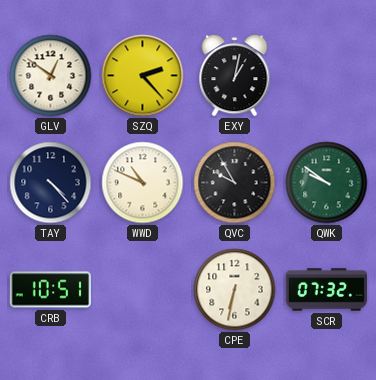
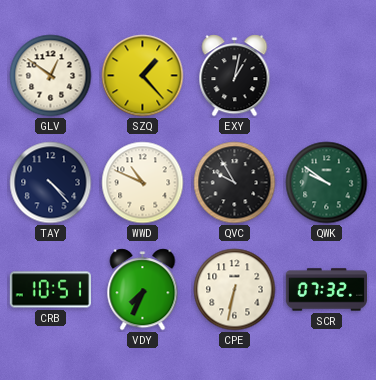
SZQ: 2:23 -> 1:23 (143, 76)
VDY: none -> 7:34 (143, 290)
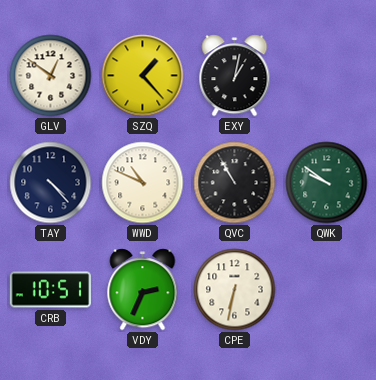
QVC: 9:55 -> 10:55 (235, 183)
VDY: 7:34 -> 2:34 (143, 290)
SCR: 07:32 -> none (326, 290)
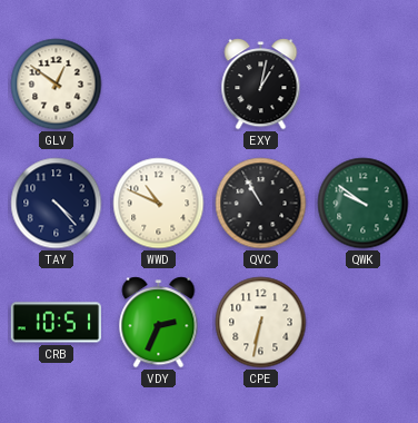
SZQ: 1:23 -> none (143, 76)
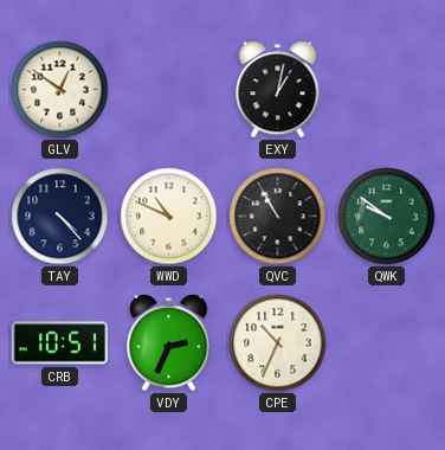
CPE: 6:32 -> 10:34 (278, 343)
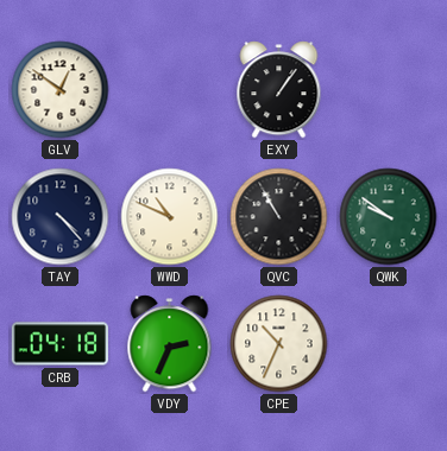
EXY: 1:02 -> 1:06 (279, 90)
CRB: 10:51 -> 04:18 (59, 344)
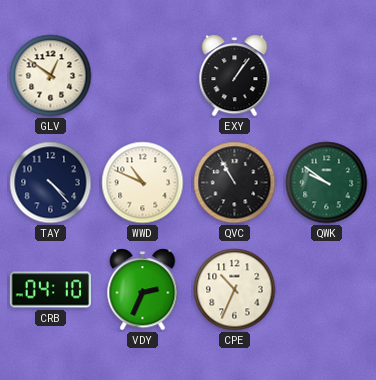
CRB: 04:18 -> 04:10 (50, 290)
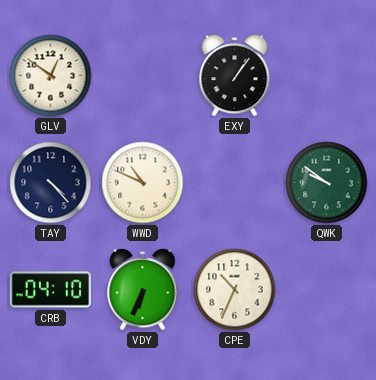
QVC: 10:55 -> none (235, 183)
VDY: 2:34 -> 6:34 (143, 290)
